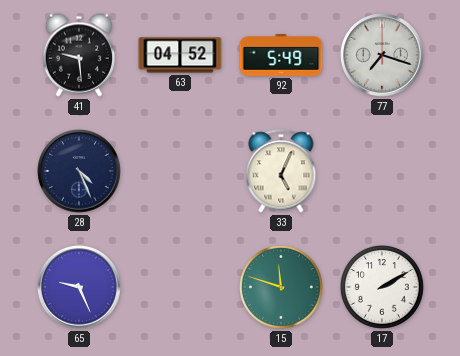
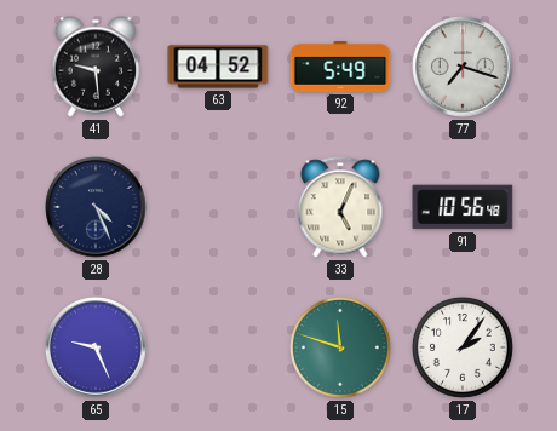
91: none -> 10:56 (463, 207)
17: 2:10 -> 2:06 (464, 349)
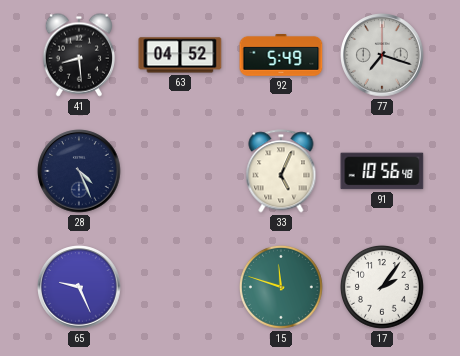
41: 9:29 -> 8:29 (78, 55)
